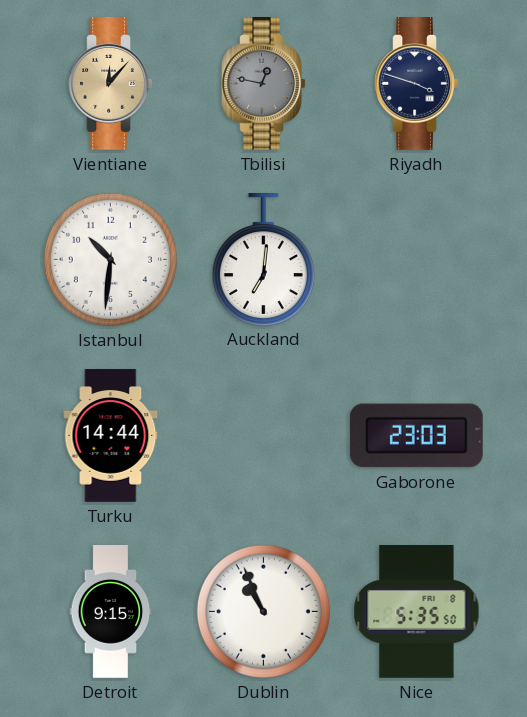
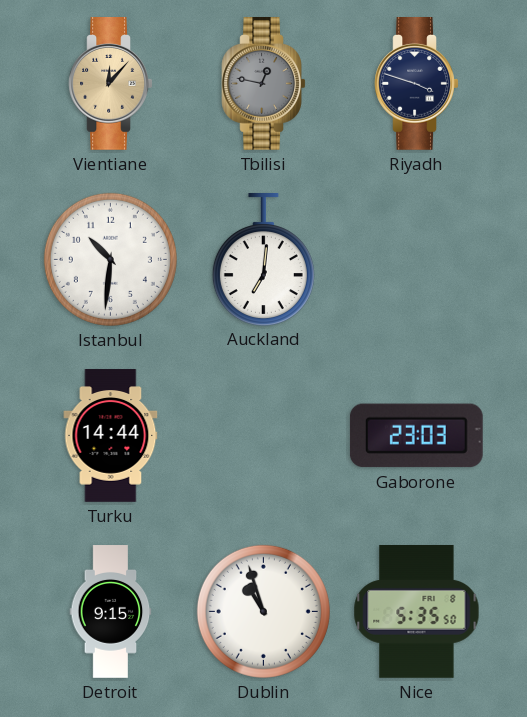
Dublin: 10:56 -> 10:57 (263, 611)
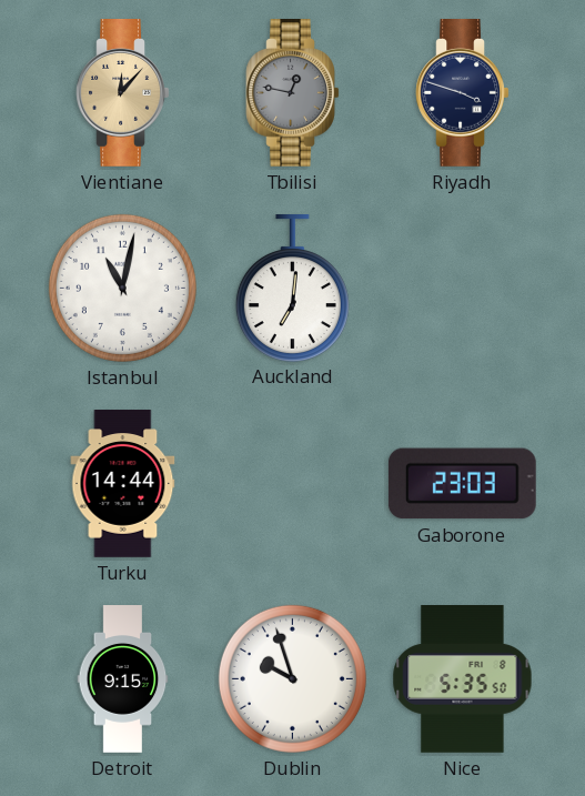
Istanbul: 10:31 -> 11:02 (122, 288)
Dublin: 10:57 -> 9:57 (292, 678)
